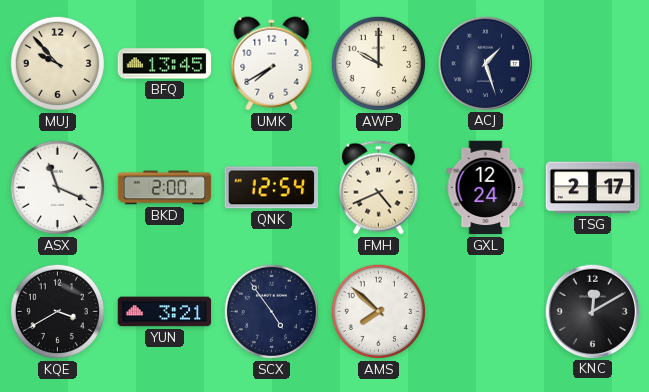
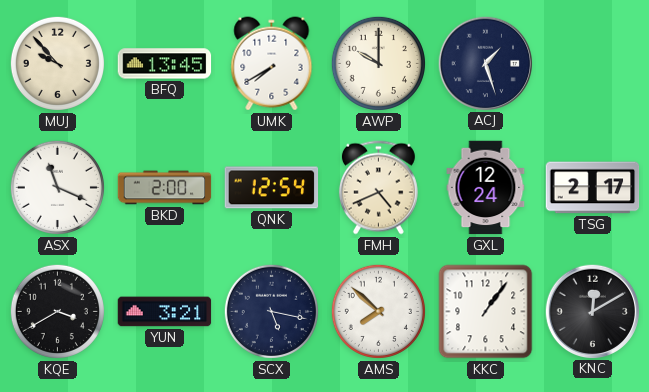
SCX: 4:54 -> 5:17 (271, 311)
KKC: none -> 1:06 (486, 312)
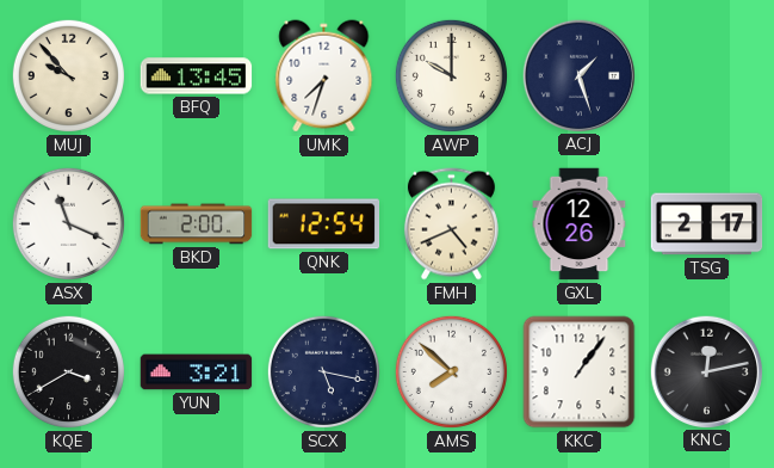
UMK: 7:40 -> 7:33 (324, 76)
GXL: 12:24 -> 12:26 (580, 224)
KNC: 12:10 -> 12:13 (706, 371)
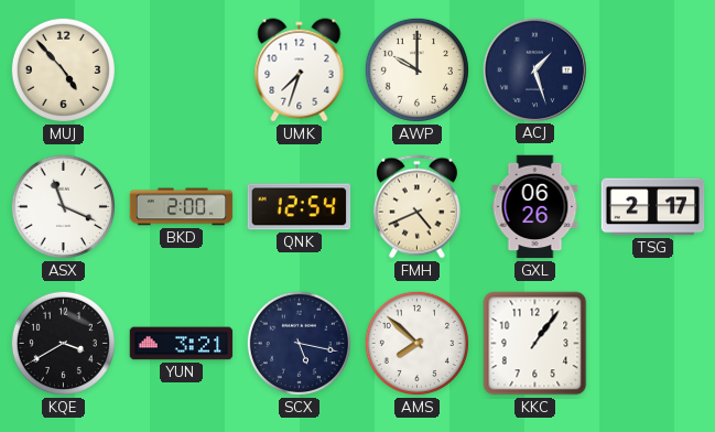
MUJ: 9:53 -> 4:53 (63, 69)
BFQ: 13:45 -> none (197, 76)
GXL: 12:26 -> 06:26 (535, 207)
KNC: 12:13 -> none (706, 371)
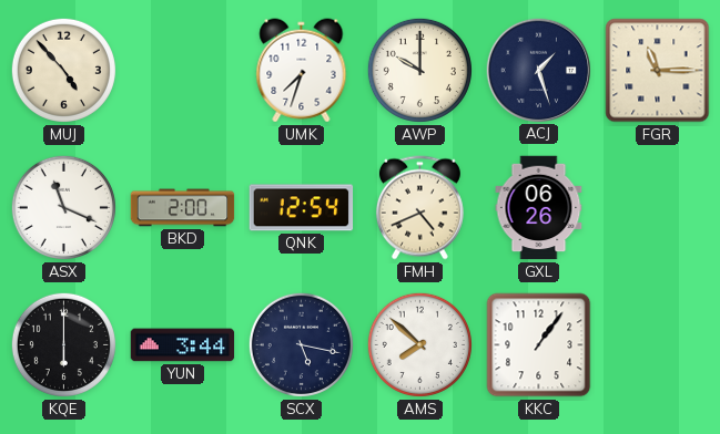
FGR: none -> 11:15 (658, 71)
TSG: 2:17 -> none (653, 207)
KQE: 3:40 -> 6:00 (63, 344)
YUN: 3:21 -> 3:44 (183, 345)
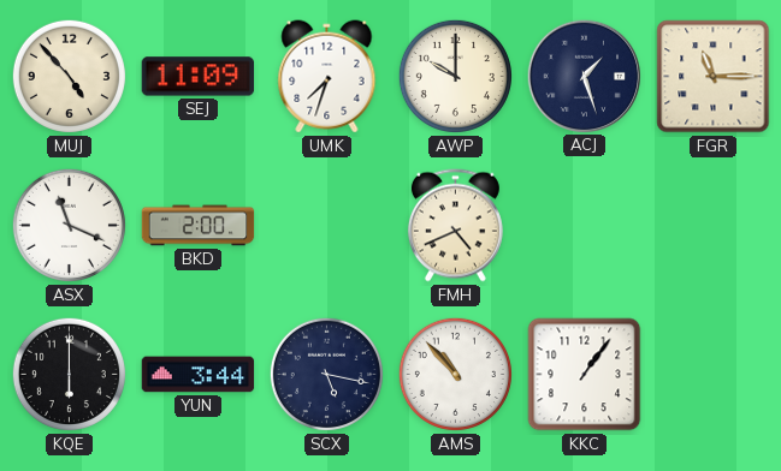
SEJ: none -> 11:09 (199, 77)
QNK: 12:54 -> none (302, 208)
GXL: 06:26 -> none (539, 208)
AMS: 7:52 -> 10:53 (455, 374)
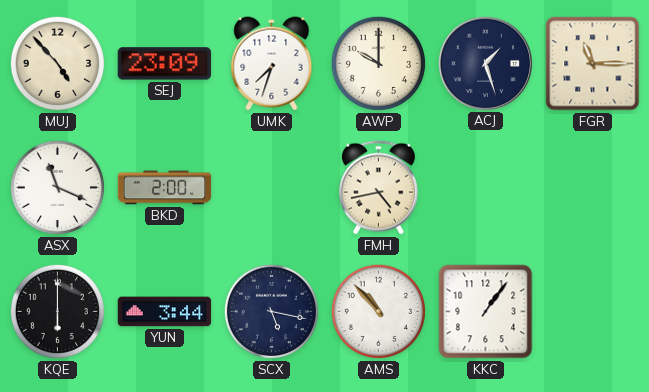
SEJ: 11:09 -> 23:09 (165, 64)
FMH: 4:41 -> 4:43 (378, 188)
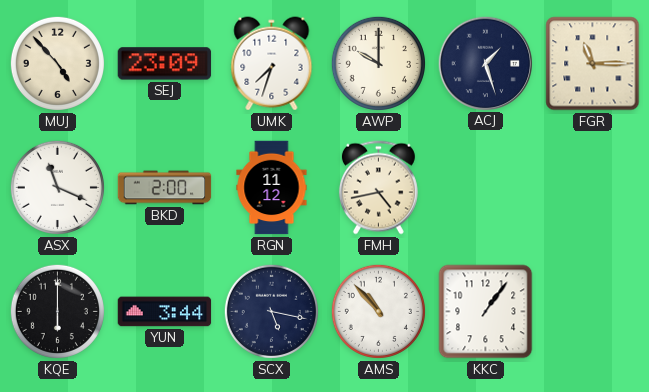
RGN: none -> 11:12 (272, 188)
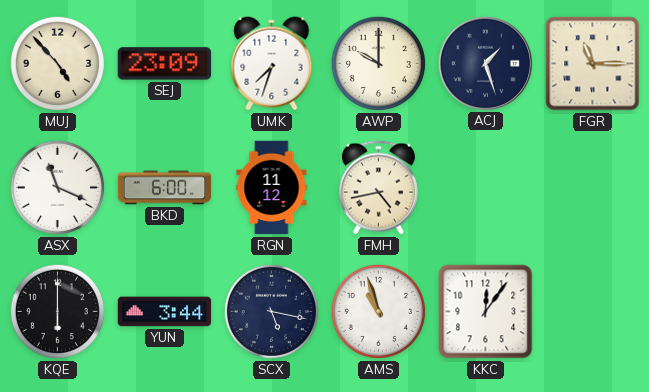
BKD: 2:00 -> 6:00 (165, 188)
AMS: 10:53 -> 10:57 (378, 311)
KKC: 1:06 -> 12:06 (486, 312)
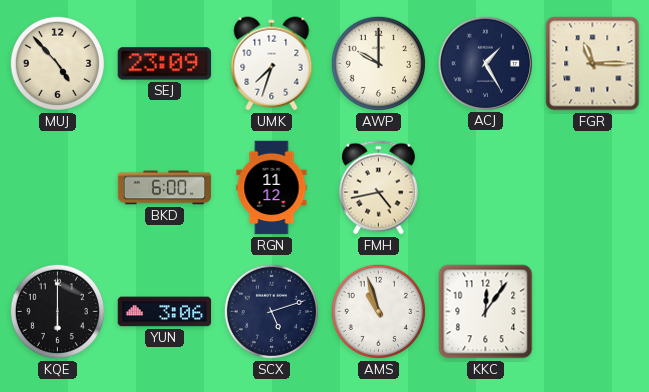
ACJ: 1:27 -> 1:25 (485, 63)
ASX: 11:19 -> none (57, 187)
YUN: 3:44 -> 3:06 (165, 312)
SCX: 5:17 -> 5:12 (271, 311)
